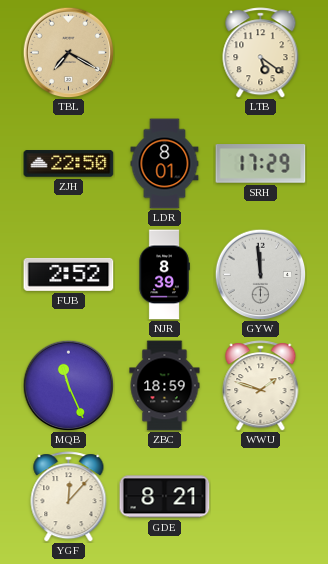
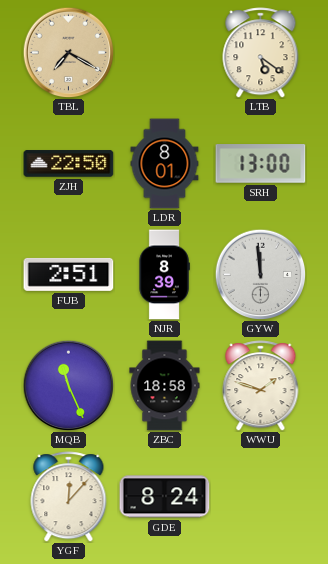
SRH: 17:29 -> 13:00 (261, 164)
FUB: 2:52 -> 2:51 (69, 274)
ZBC: 18:59 -> 18:58 (165, 386)
GDE: 8:21 -> 8:24 (165, 497)
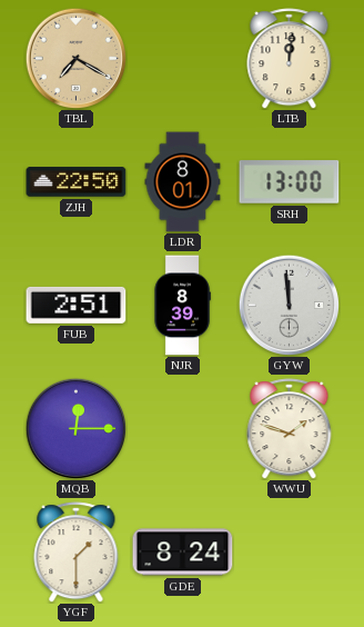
LTB: 5:21 -> 12:01 (290, 59)
MQB: 11:26 -> 12:15 (75, 428)
ZBC: 18:58 -> none (165, 386)
YGF: 12:07 -> 1:30 (77, 553)
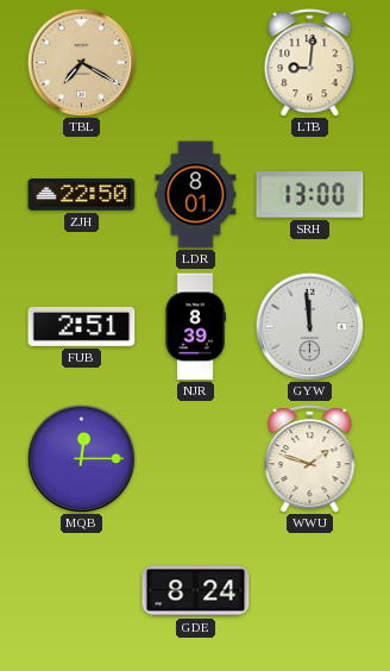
LTB: 12:01 -> 9:01 (310, 63)
YGF: 1:30 -> none (77, 553)
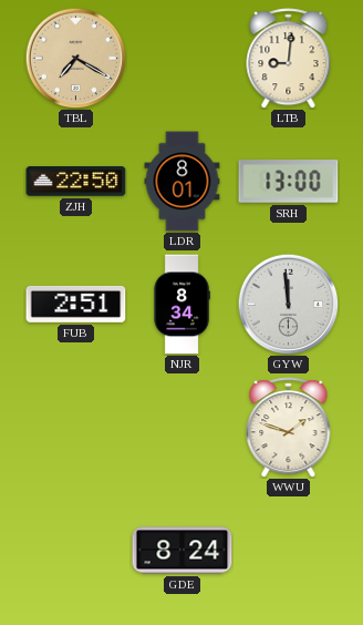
NJR: 8:39 -> 8:34 (181, 305)
MQB: 12:15 -> none (81, 458)
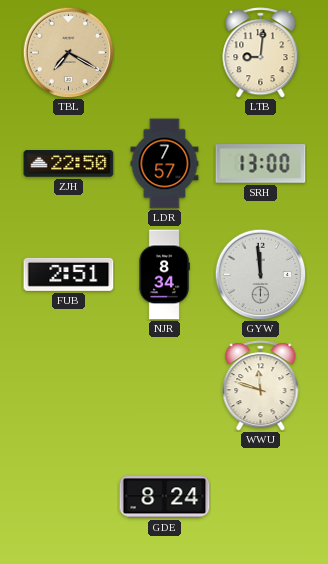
LDR: 8:01 -> 7:57 (165, 164)
WWU: 1:48 -> 11:48 (261, 386)
